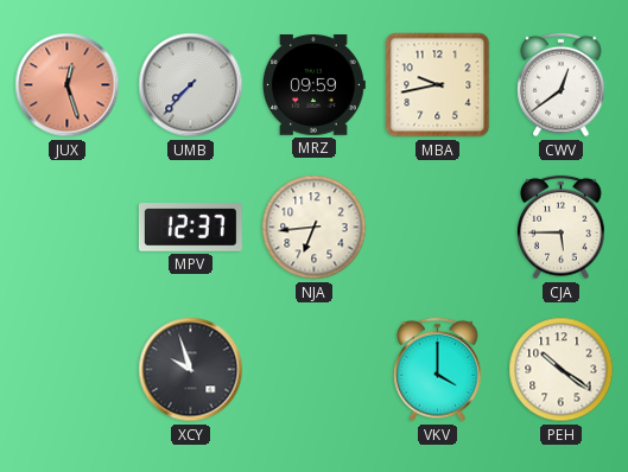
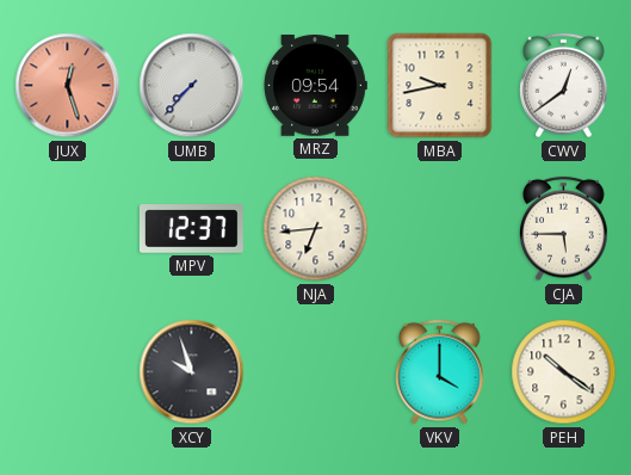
MRZ: 09:59 -> 09:54 (315, 86)
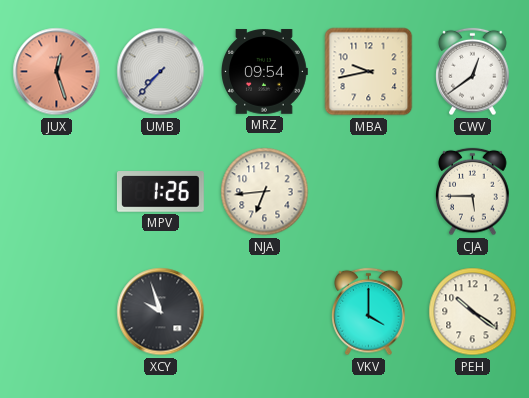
MPV: 12:37 -> 1:26 (160, 192)
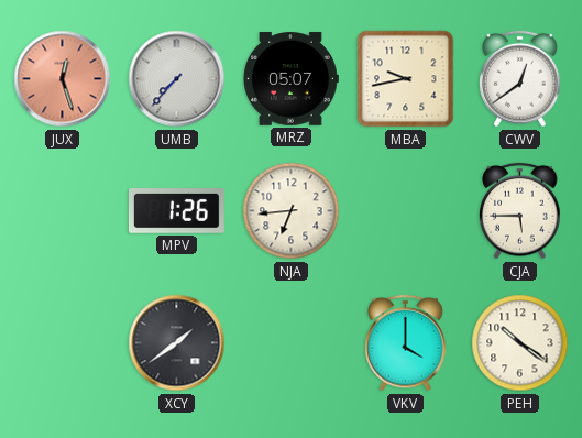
MRZ: 09:54 -> 05:07 (290, 79)
XCY: 9:57 -> 1:39 (177, 343)
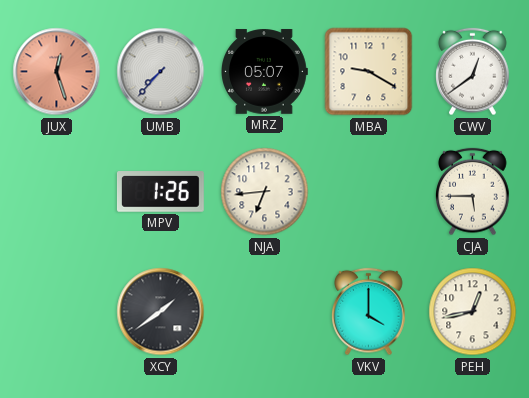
MBA: 9:43 -> 9:20 (369, 72)
PEH: 10:21 -> 12:43 (473, 312)
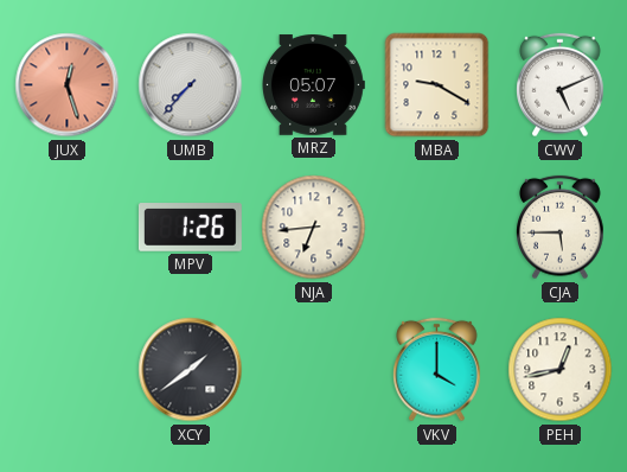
CWV: 12:39 -> 5:11 (561, 85)
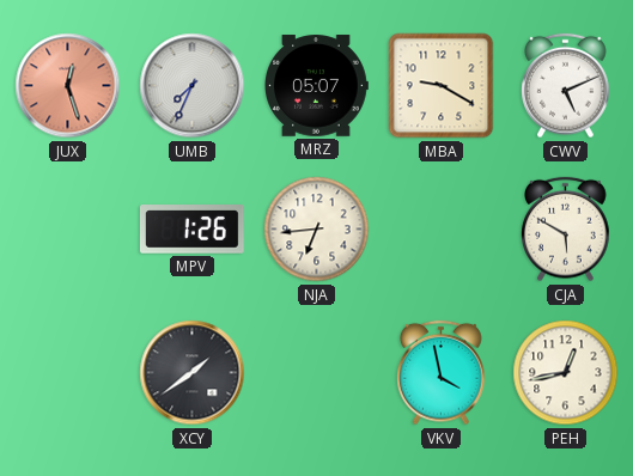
UMB: 7:37 -> 7:34 (193, 86)
CJA: 5:45 -> 5:50 (566, 230)
VKV: 4:00 -> 3:58 (442, 373)
